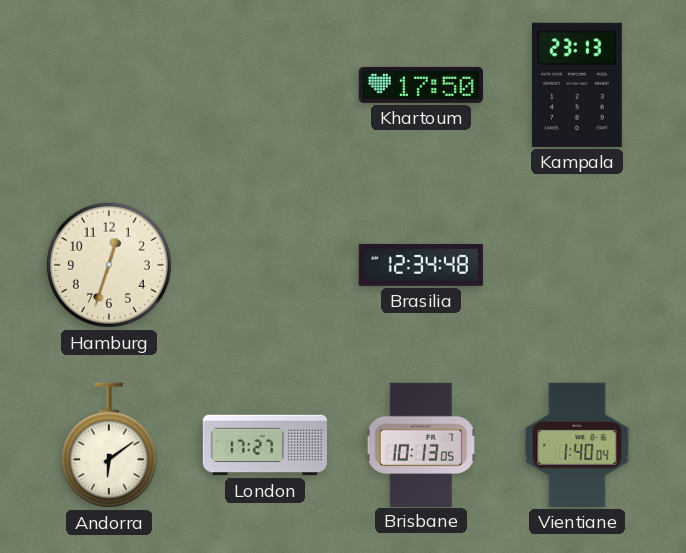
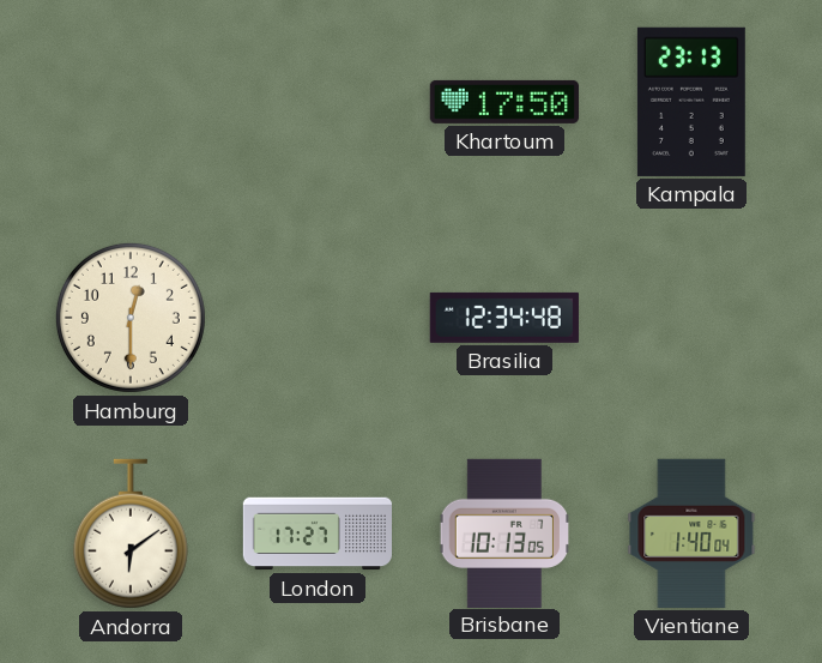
Hamburg: 12:33 -> 12:30 (131, 318)
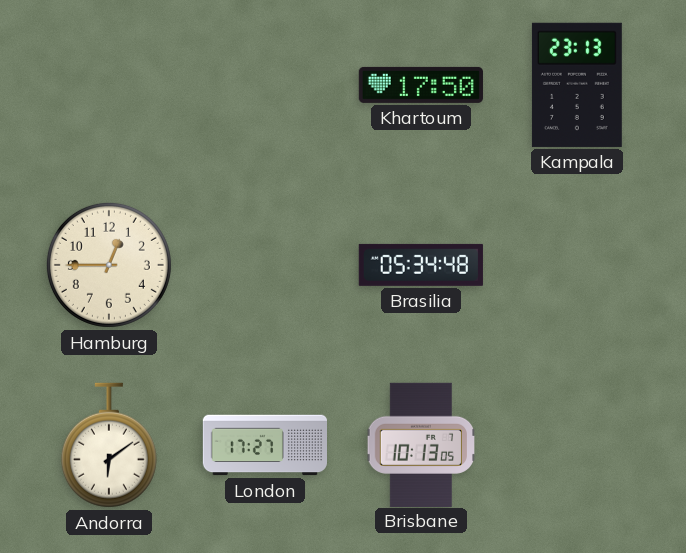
Hamburg: 12:30 -> 12:45 (109, 265)
Brasilia: 12:34 -> 05:34 (421, 265)
Vientiane: 1:40 -> none (691, 534)
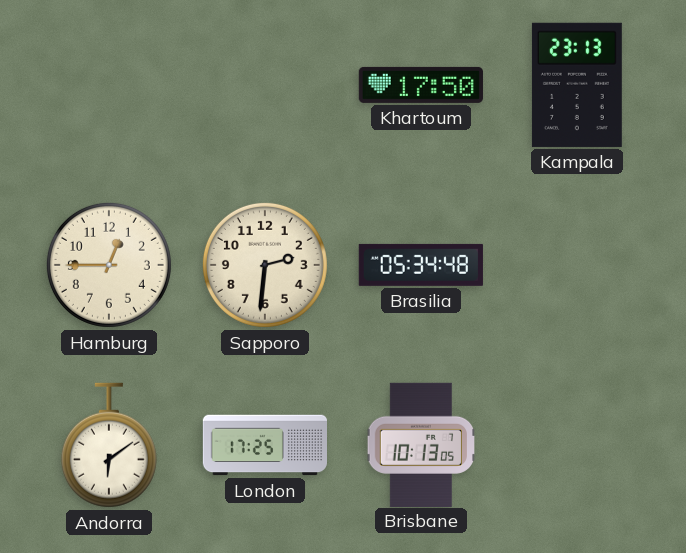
Sapporo: none -> 2:31 (265, 265)
London: 17:27 -> 17:25 (264, 445)
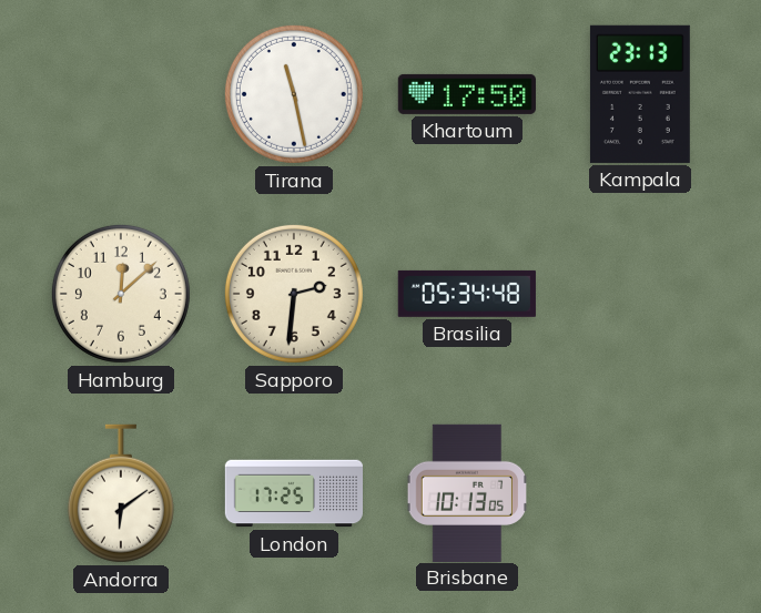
Tirana: none -> 11:28 (294, 94)
Hamburg: 12:45 -> 12:08 (121, 294)
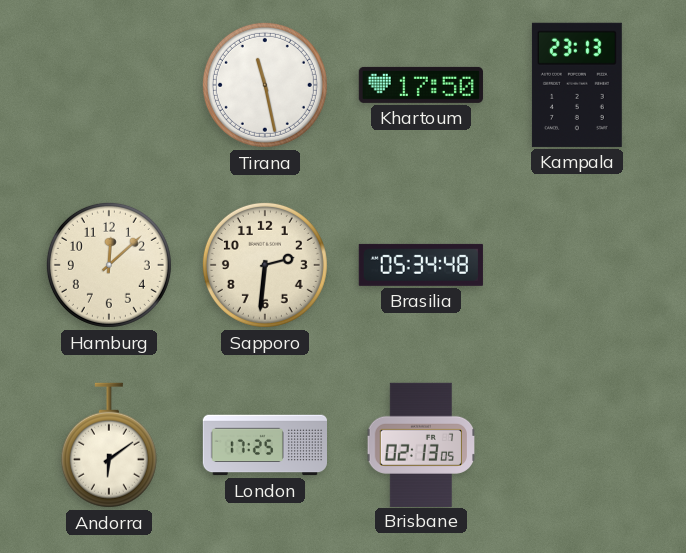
Brisbane: 10:13 -> 02:13 (420, 444)
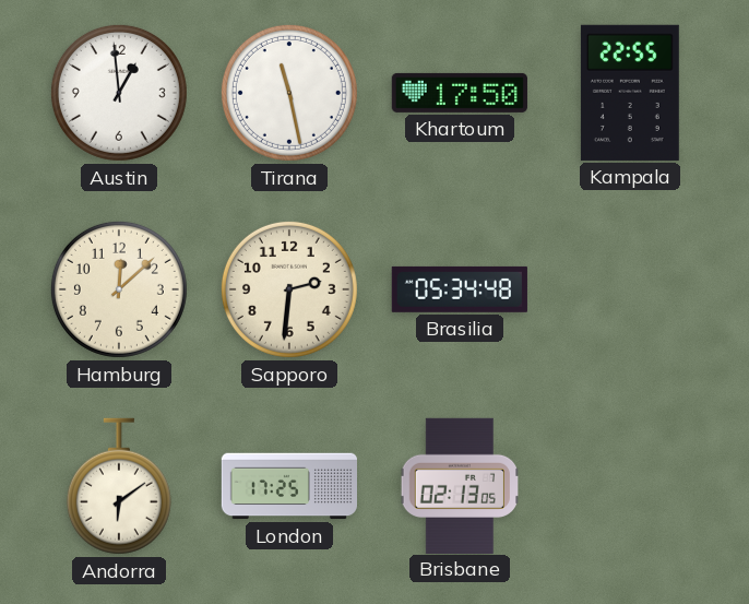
Austin: none -> 12:59 (119, 93)
Kampala: 23:13 -> 22:55 (630, 93)
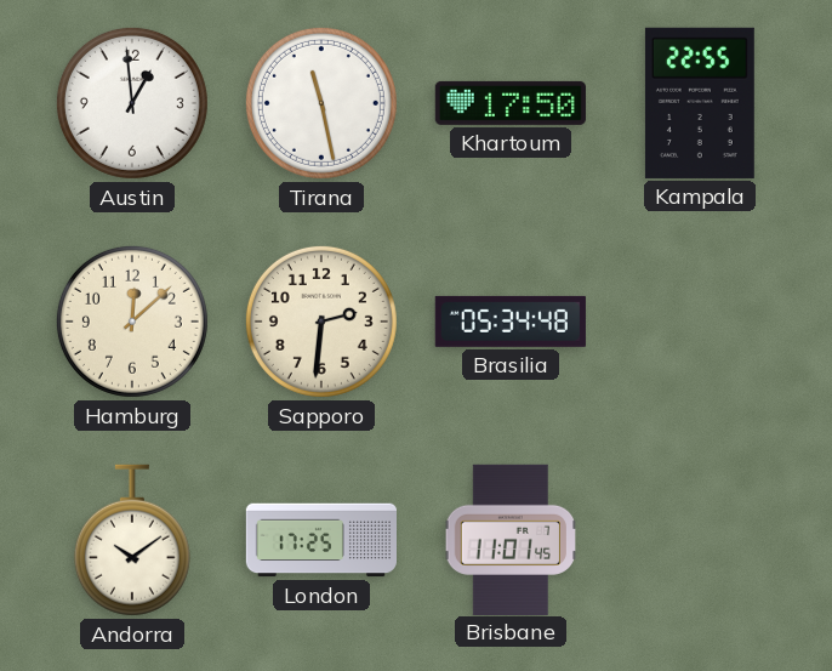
Andorra: 6:09 -> 10:09 (132, 540)
Brisbane: 02:13 -> 11:01 (509, 539)
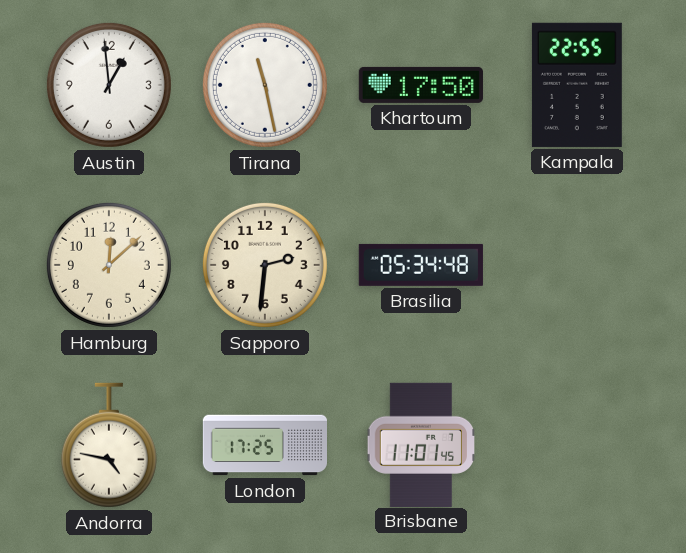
Andorra: 10:09 -> 4:47 (109, 445)
